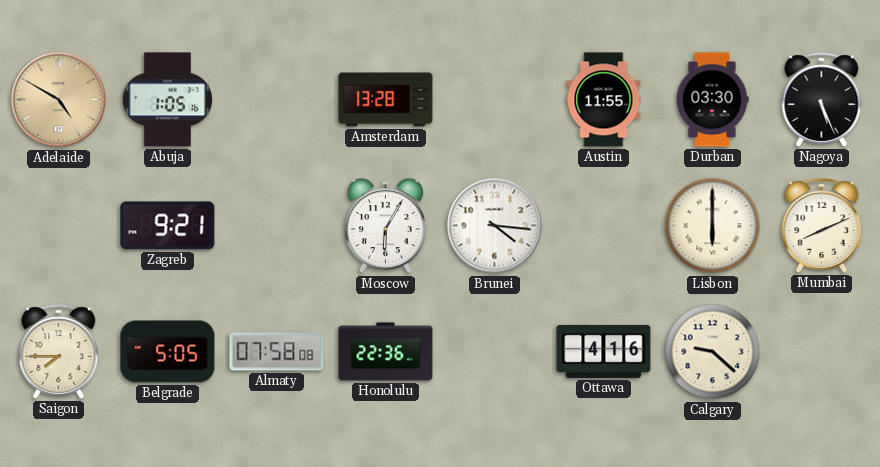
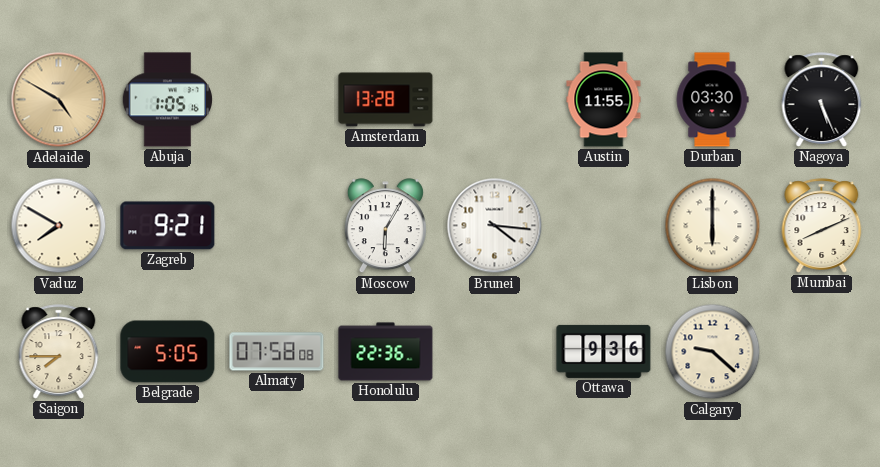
Vaduz: none -> 7:50 (59, 226)
Ottawa: 4:16 -> 9:36 (604, 351)
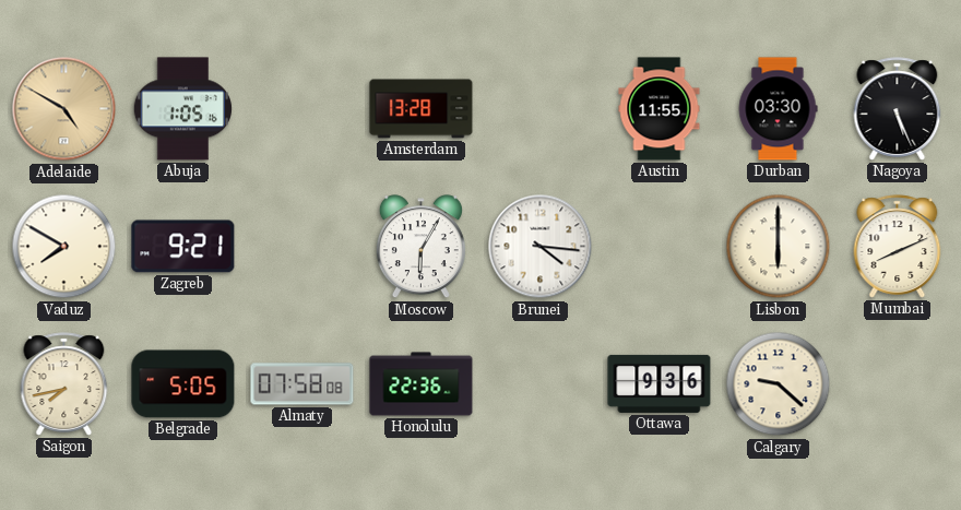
Saigon: 7:45 -> 7:43 (64, 384)
